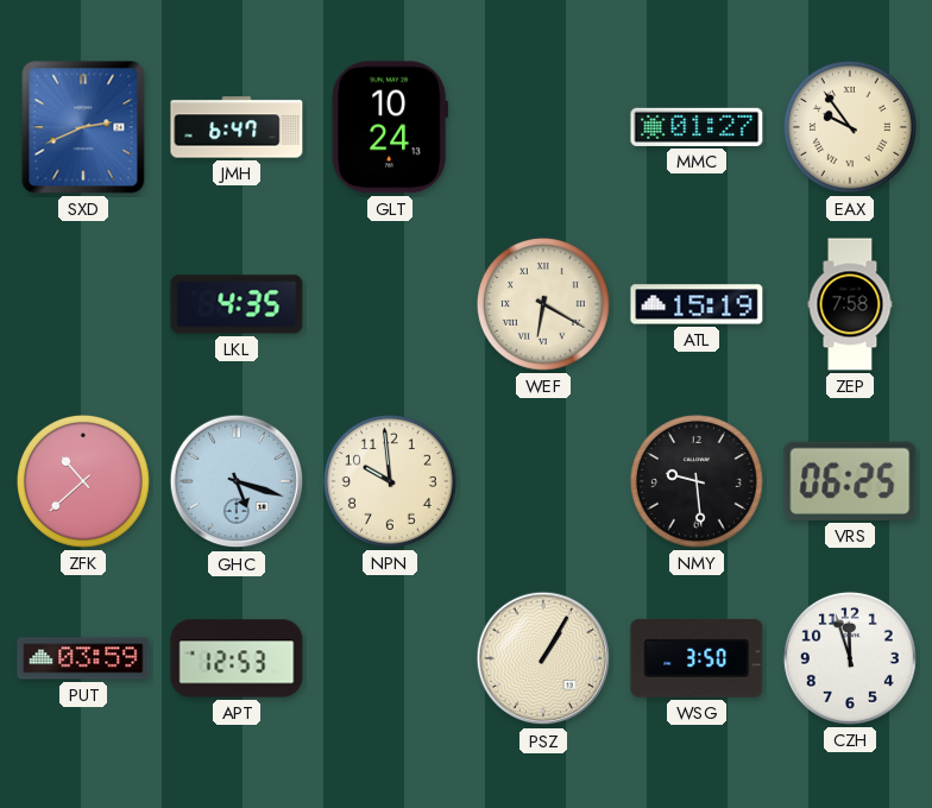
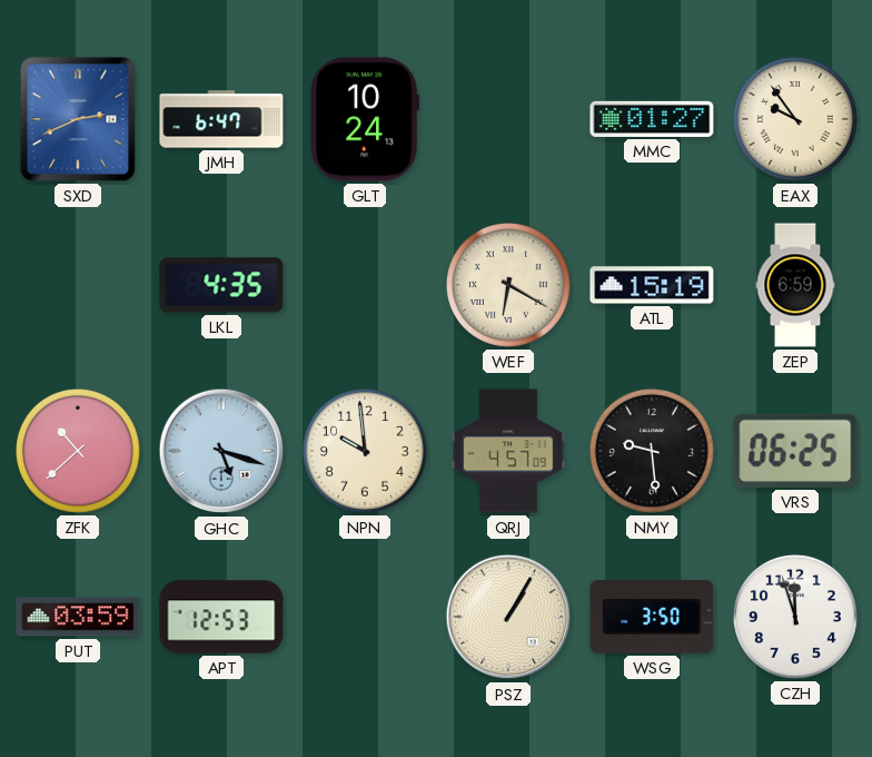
ZEP: 7:58 -> 6:59 (795, 285)
QRJ: none -> 4:57 (508, 451)
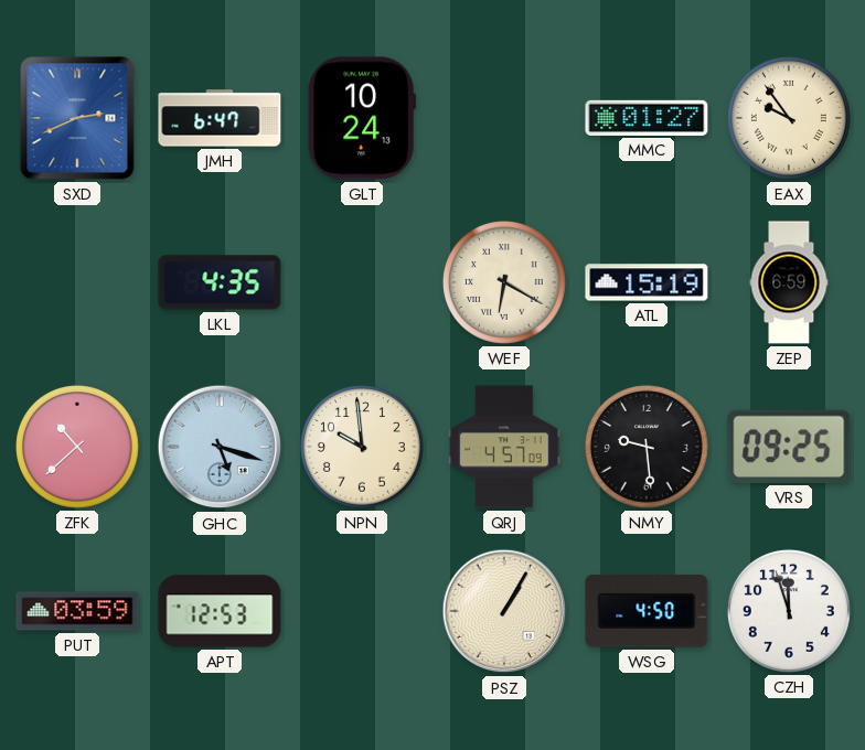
VRS: 06:25 -> 09:25 (789, 447)
WSG: 3:50 -> 4:50 (647, 611)
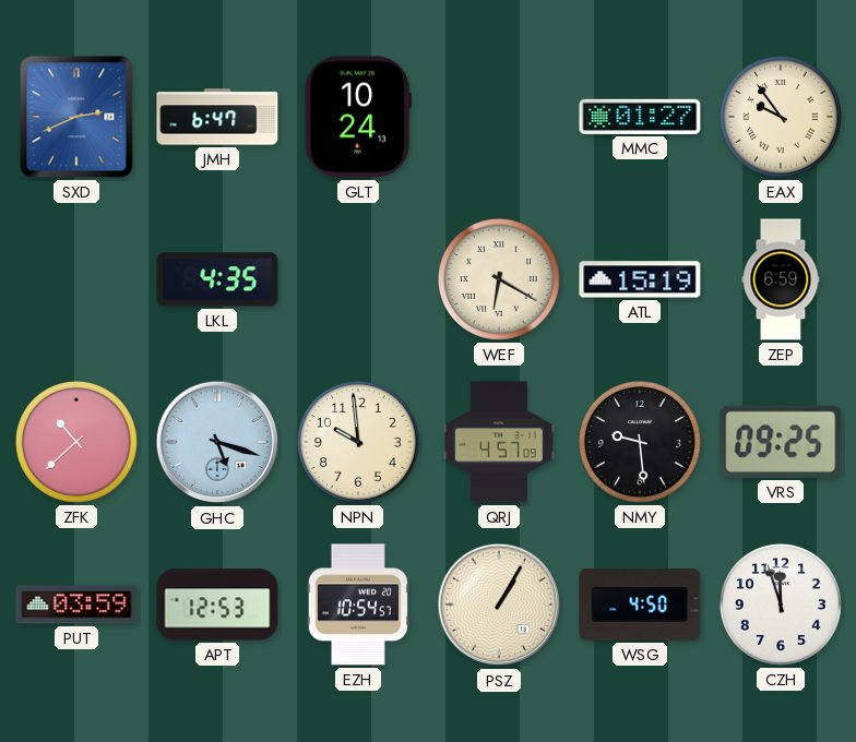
EZH: none -> 10:54 (358, 605)
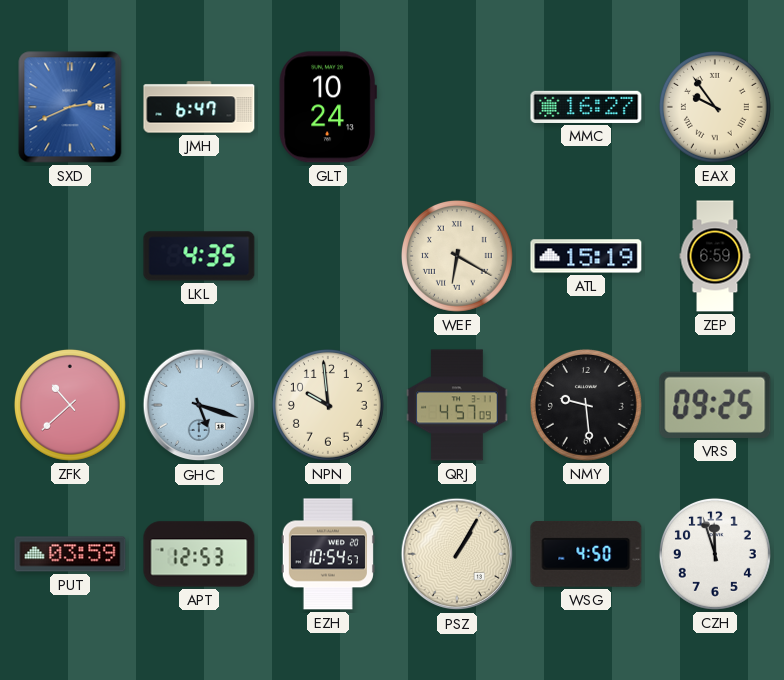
MMC: 01:27 -> 16:27 (586, 107)
